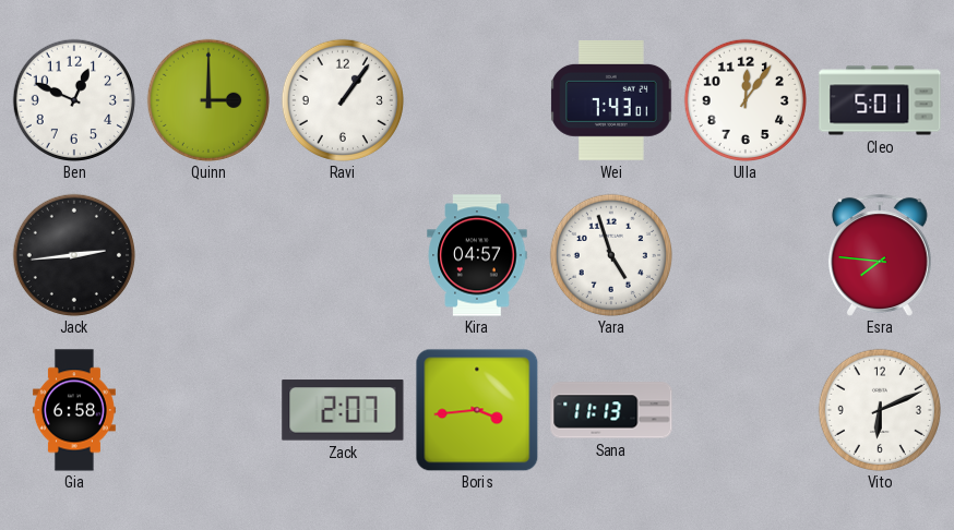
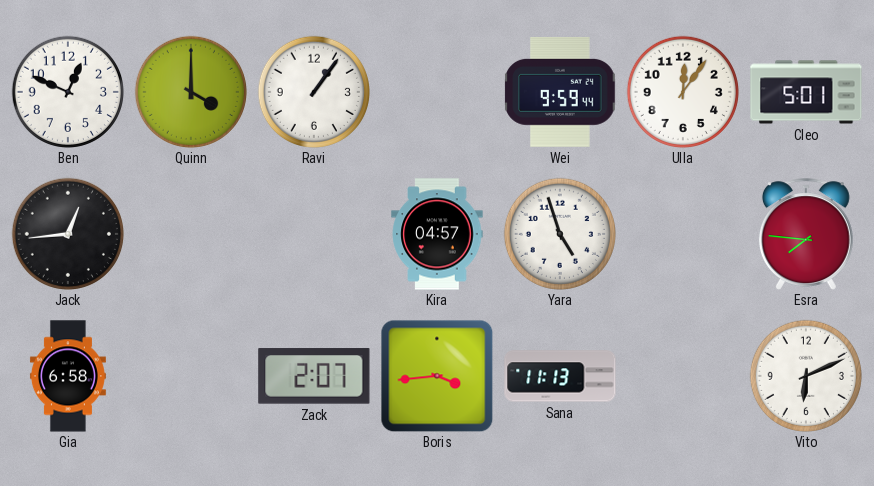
Quinn: 3:00 -> 4:00 (191, 92)
Wei: 7:43 -> 9:59 (560, 92)
Jack: 2:44 -> 12:44 (68, 234)
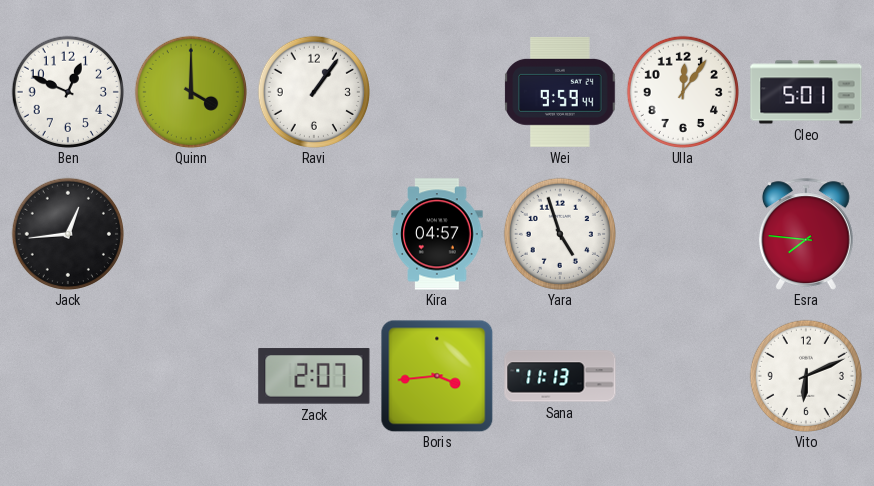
Gia: 6:58 -> none (68, 376)
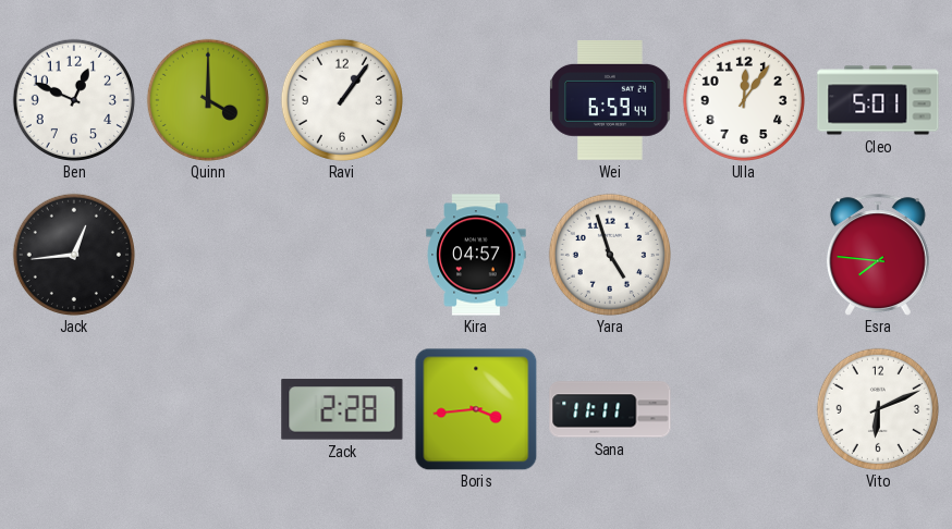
Wei: 9:59 -> 6:59 (610, 100)
Zack: 2:07 -> 2:28 (342, 409)
Sana: 11:13 -> 11:11 (610, 409)
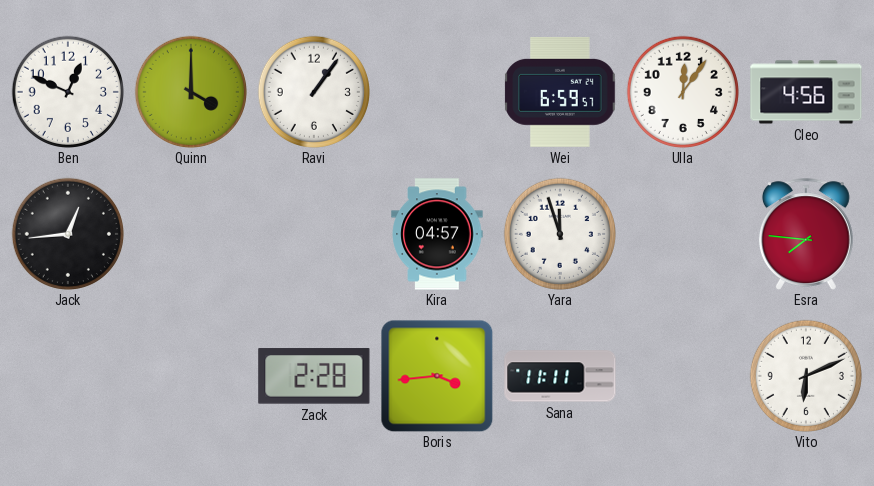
Wei: 6:59:44 -> 6:59:57 (560, 92)
Cleo: 5:01 -> 4:56 (806, 92)
Yara: 4:57 -> 11:57 (560, 234)
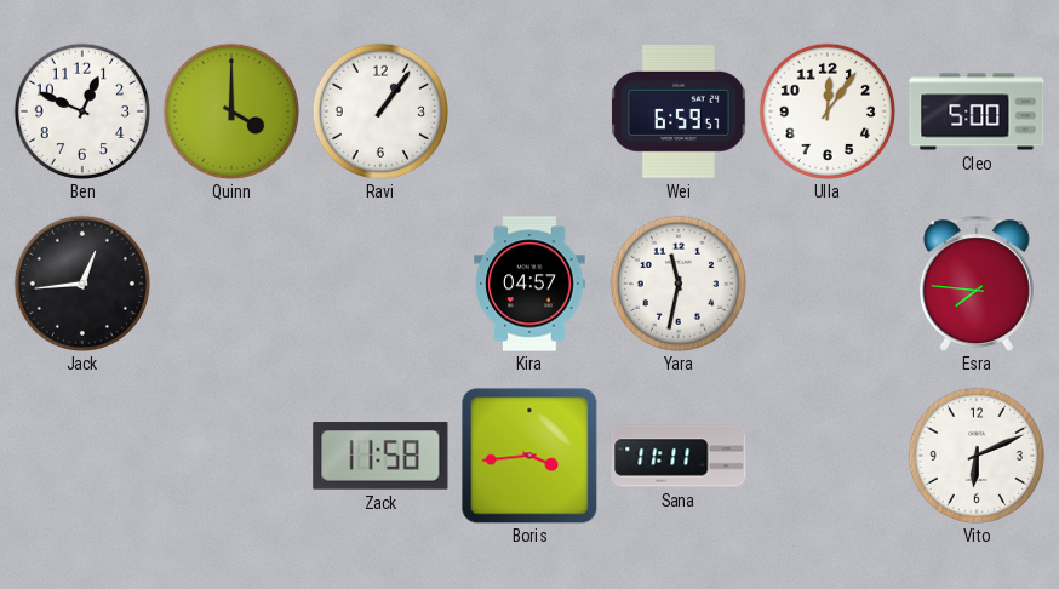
Cleo: 4:56 -> 5:00 (977, 111)
Yara: 11:57 -> 11:32 (679, 284)
Zack: 2:28 -> 11:58 (380, 456)
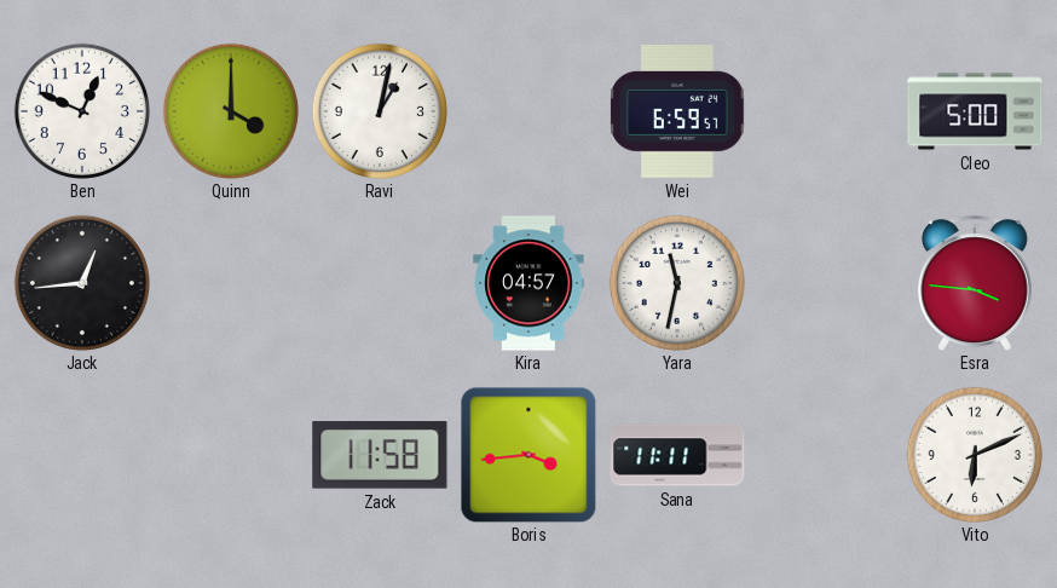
Ravi: 1:06 -> 1:02 (380, 111)
Ulla: 12:06 -> none (828, 111)
Esra: 7:46 -> 3:46 (975, 283)
